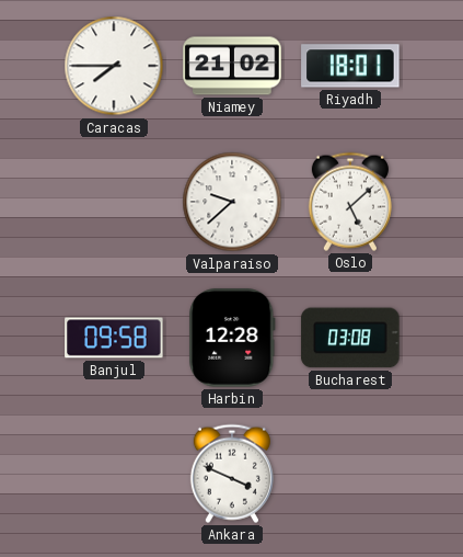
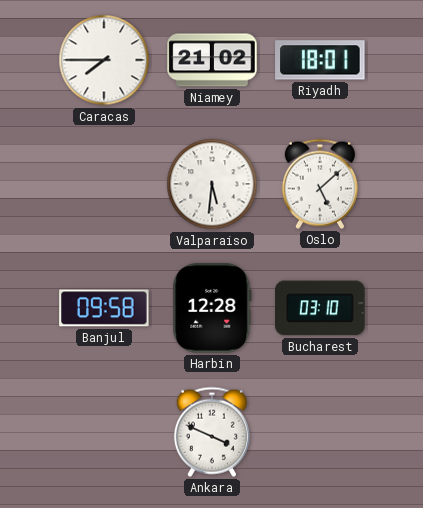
Valparaiso: 9:38 -> 5:31 (212, 184)
Bucharest: 03:08 -> 03:10 (320, 308)
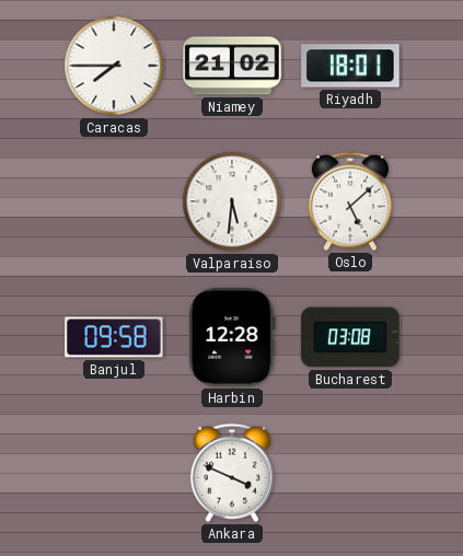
Bucharest: 03:10 -> 03:08 (350, 337)
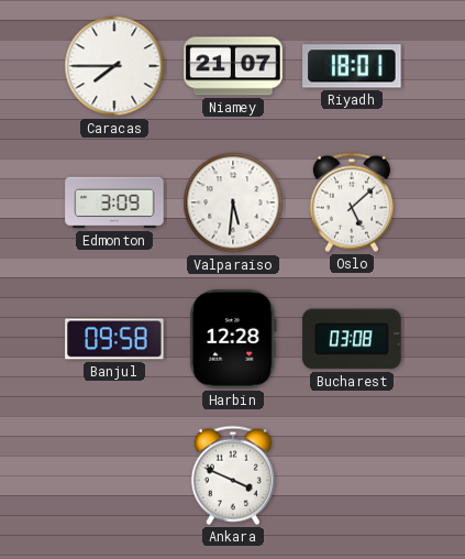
Niamey: 21:02 -> 21:07 (233, 66)
Edmonton: none -> 3:09 (114, 202)
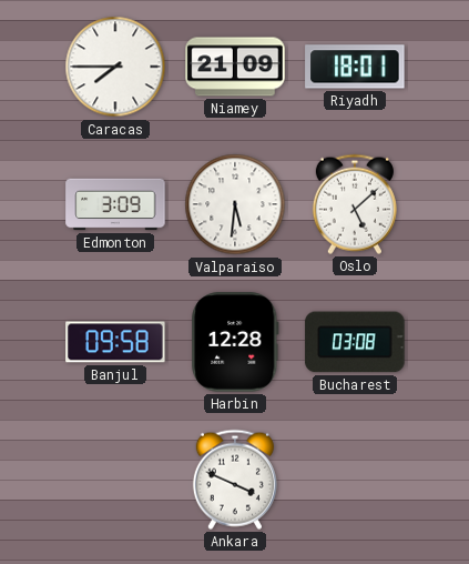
Niamey: 21:07 -> 21:09 (235, 67)
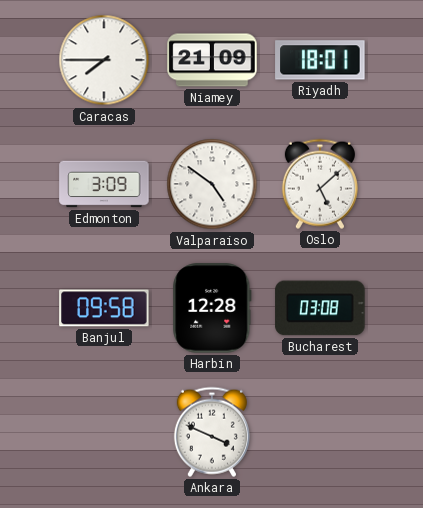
Valparaiso: 5:31 -> 4:51 (212, 184)
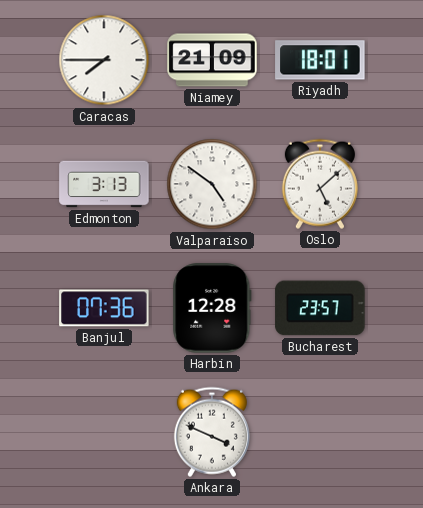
Edmonton: 3:09 -> 3:13 (104, 184)
Banjul: 09:58 -> 07:36 (104, 308)
Bucharest: 03:08 -> 23:57 (320, 308)
